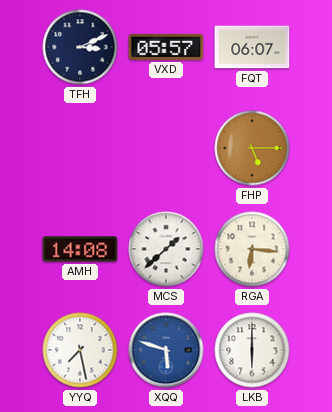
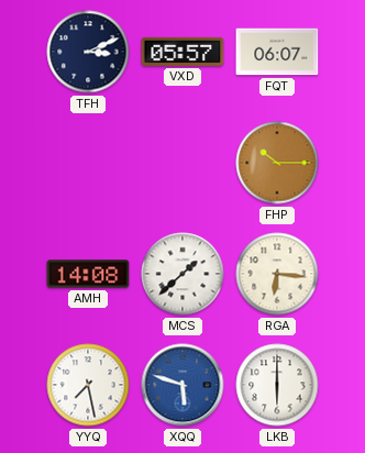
FHP: 5:15 -> 10:15 (277, 163)
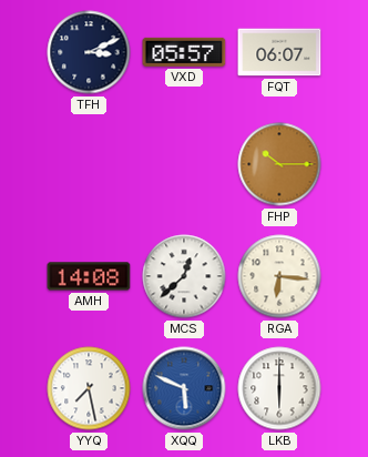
MCS: 1:38 -> 12:38 (184, 276)
XQQ: 5:48 -> 5:49 (184, 388)
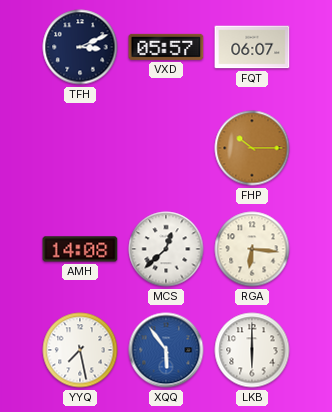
XQQ: 5:49 -> 5:54 (166, 350)
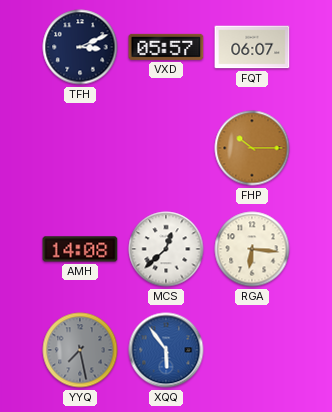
YYQ dial: white -> grey (80, 350)
LKB: 6:00 -> none (252, 350)
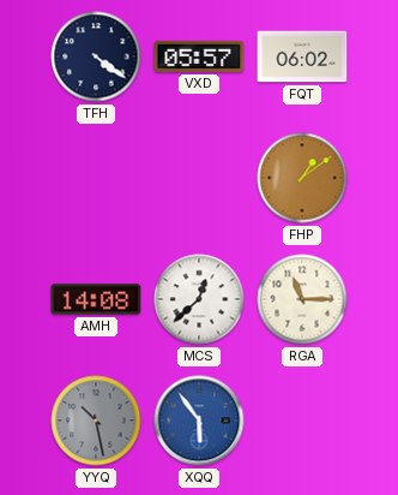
TFH: 3:11 -> 4:21 (96, 56)
FQT: 06:07 -> 06:02 (302, 56)
FHP: 10:15 -> 1:09 (302, 178)
RGA: 6:16 -> 11:15 (302, 299)
YYQ: 7:28 -> 10:28 (96, 421)
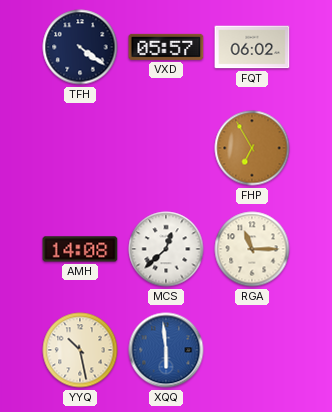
FHP: 1:09 -> 6:55 (252, 148)
YYQ dial: grey -> cream (80, 350)
XQQ: 5:54 -> 5:59 (166, 350)
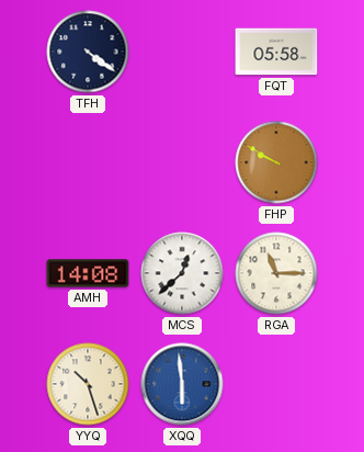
VXD: 05:57 -> none (166, 47)
FQT: 06:02 -> 05:58 (276, 52)
FHP: 6:55 -> 9:50 (276, 162)
YYQ: 10:28 -> 10:27 (88, 384)
